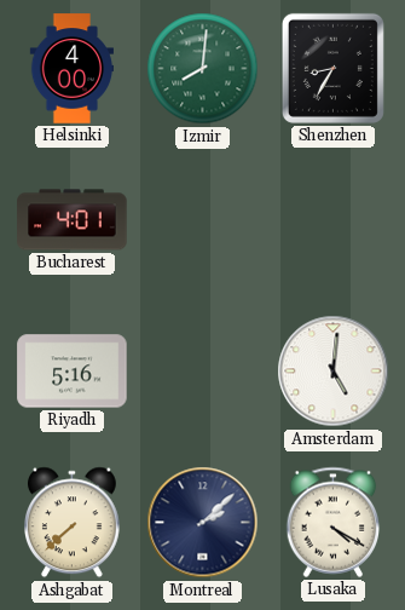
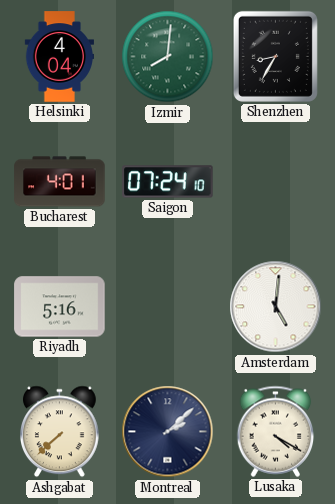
Helsinki: 4:00 -> 4:04 (59, 57)
Saigon: none -> 07:24 (168, 182)
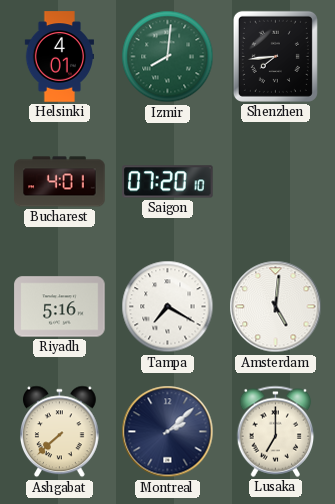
Helsinki: 4:04 -> 4:01 (59, 57)
Shenzhen: 8:35 -> 7:44 (275, 56)
Saigon: 07:24 -> 07:20 (168, 182)
Tampa: none -> 7:20 (168, 307)
Lusaka: 4:20 -> 7:00 (276, 431)
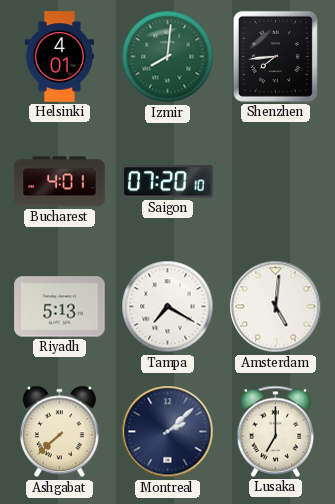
Riyadh: 5:16 -> 5:13 (60, 307)
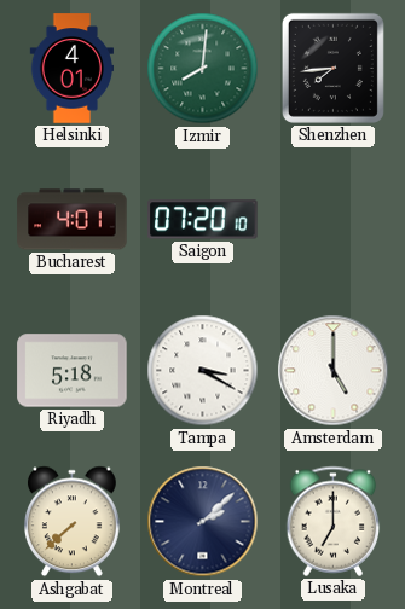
Riyadh: 5:13 -> 5:18 (73, 371)
Tampa: 7:20 -> 3:20 (203, 371)
Amsterdam: 5:01 -> 5:00 (334, 371)
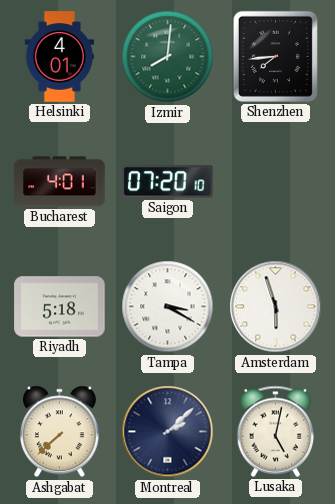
Amsterdam: 5:00 -> 5:57 (276, 307)
Lusaka: 7:00 -> 5:02 (276, 431)
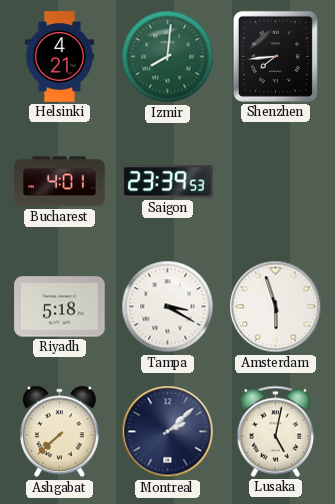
Helsinki: 4:01 -> 4:21 (59, 57)
Saigon: 07:20 -> 23:39 (168, 182)
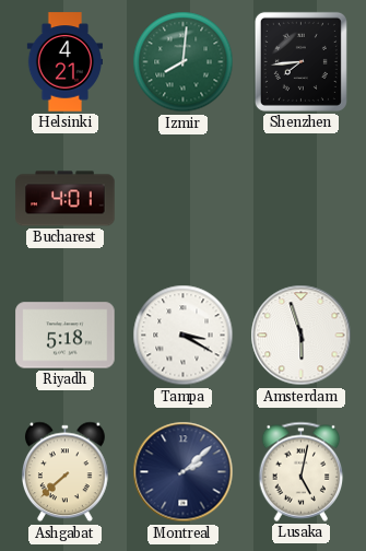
Saigon: 23:39 -> none (168, 182)
